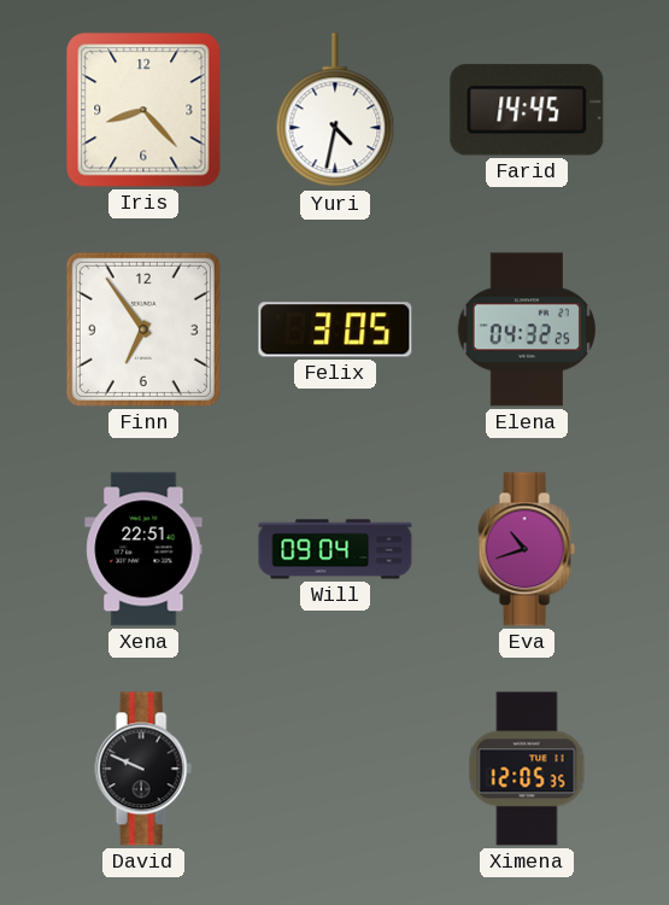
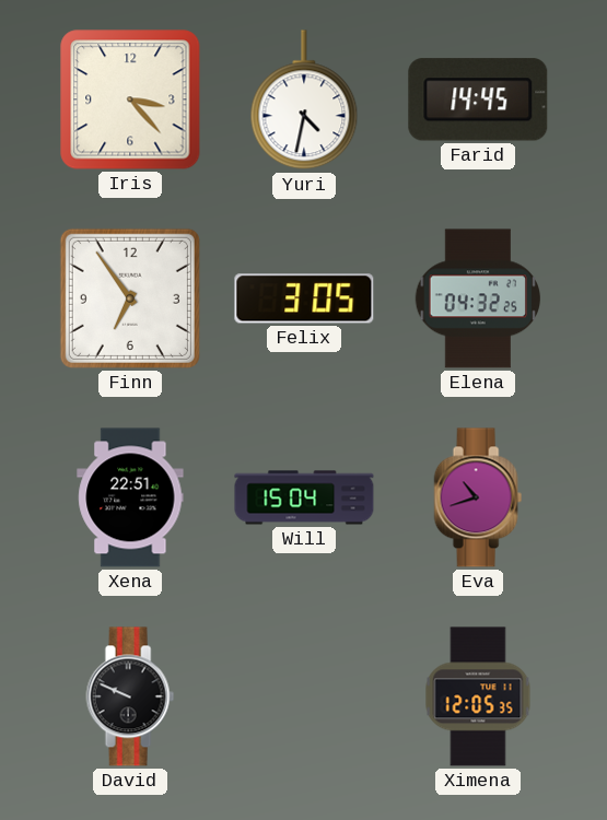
Iris: 8:23 -> 3:23 (130, 99)
Will: 09:04 -> 15:04 (304, 497)
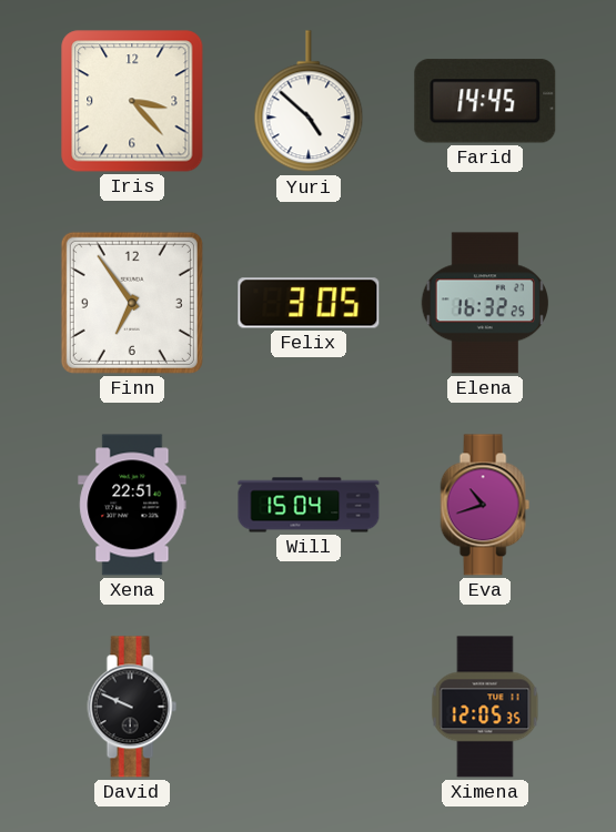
Yuri: 4:32 -> 4:52 (309, 102)
Elena: 04:32 -> 16:32 (484, 303)
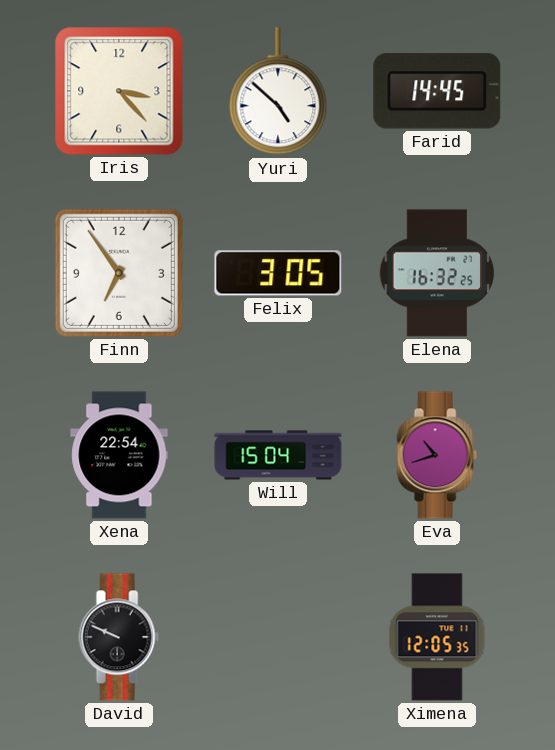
Xena: 22:51 -> 22:54 (119, 455)
